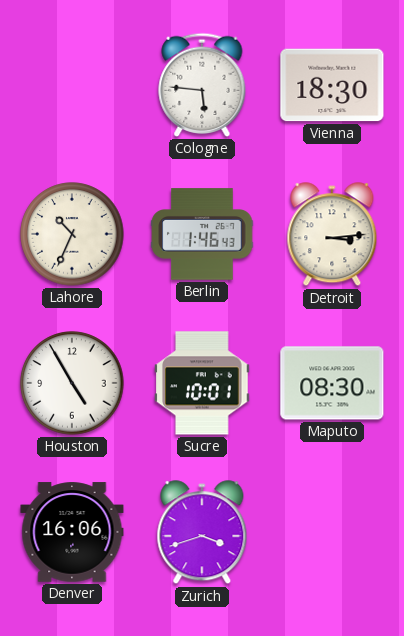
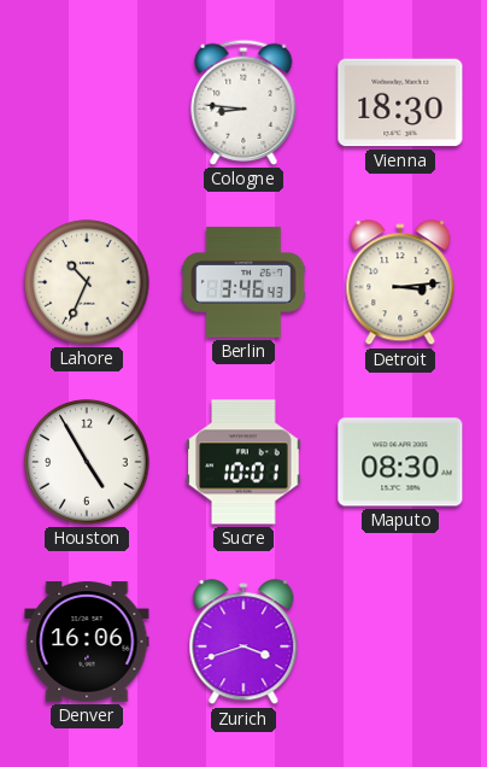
Cologne: 5:46 -> 8:46 (243, 103)
Berlin: 1:46 -> 3:46 (243, 282)
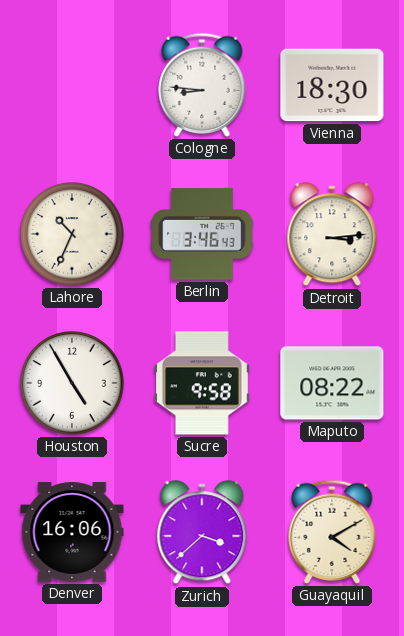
Sucre: 10:01 -> 9:58 (202, 383)
Maputo: 08:30 -> 08:22 (332, 383)
Zurich: 3:42 -> 3:38 (202, 533)
Guayaquil: none -> 4:10 (332, 532)
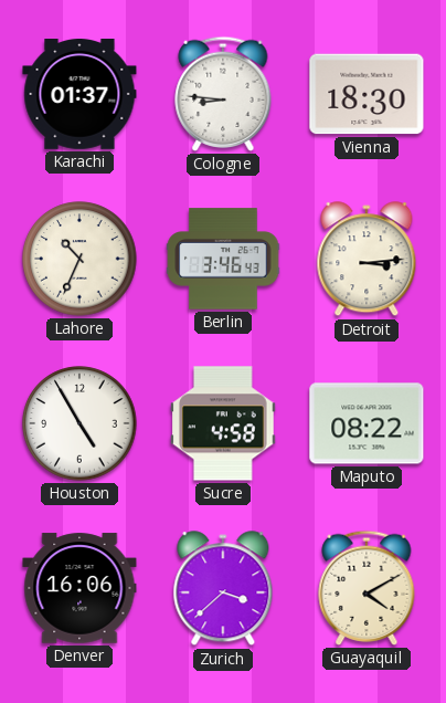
Karachi: none -> 01:37 (79, 95)
Sucre: 9:58 -> 4:58 (223, 423)
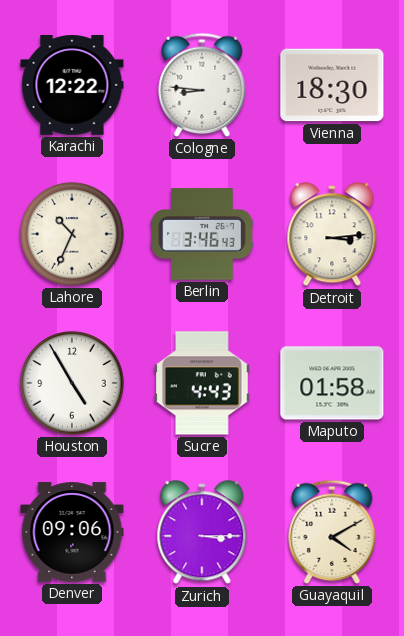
Karachi: 01:37 -> 12:22 (72, 86)
Sucre: 4:58 -> 4:43 (202, 383)
Maputo: 08:22 -> 01:58 (332, 383)
Denver: 16:06 -> 09:06 (72, 532)
Zurich: 3:38 -> 3:15 (202, 533)
